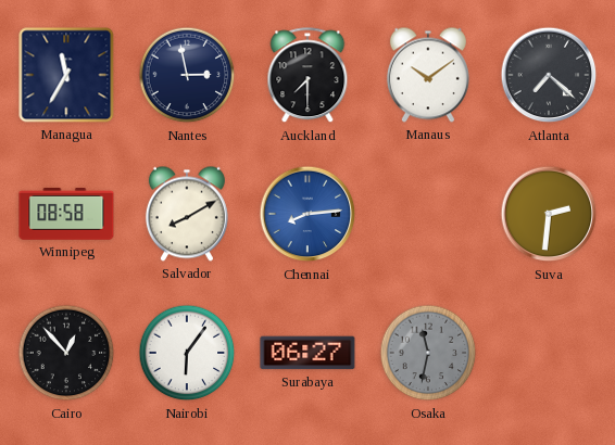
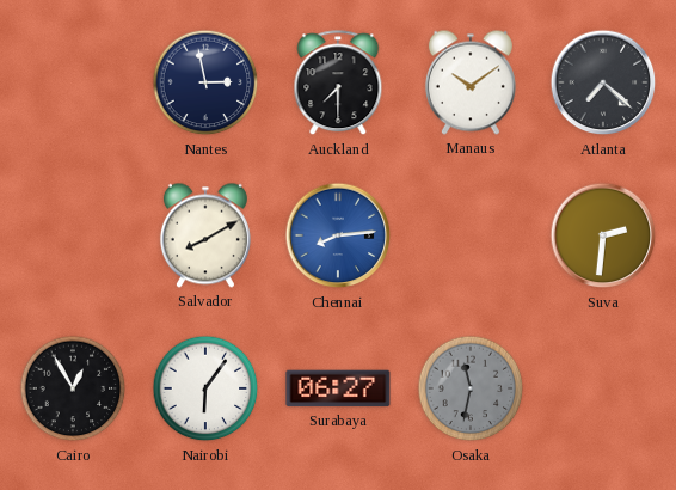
Managua: 11:35 -> none (66, 75)
Winnipeg: 08:58 -> none (66, 214)
Cairo: 12:53 -> 12:55 (73, 388)
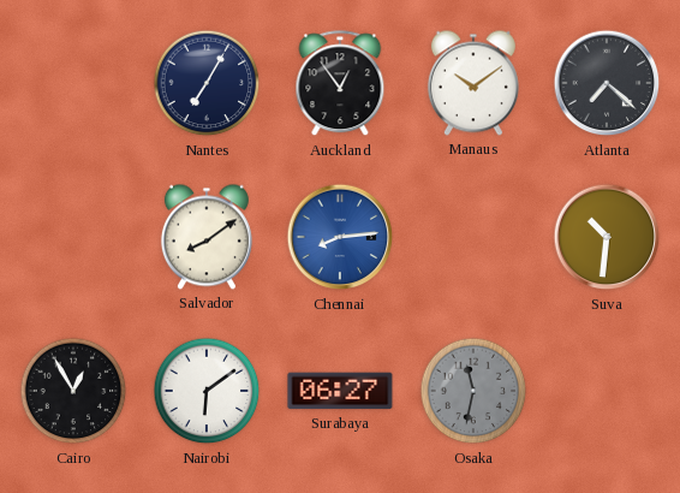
Nantes: 2:58 -> 7:05 (207, 83)
Auckland: 7:30 -> 12:54 (340, 84)
Salvador: 8:10 -> 8:09 (207, 237)
Suva: 2:31 -> 10:31 (607, 237)
Nairobi: 6:06 -> 6:09 (207, 391)
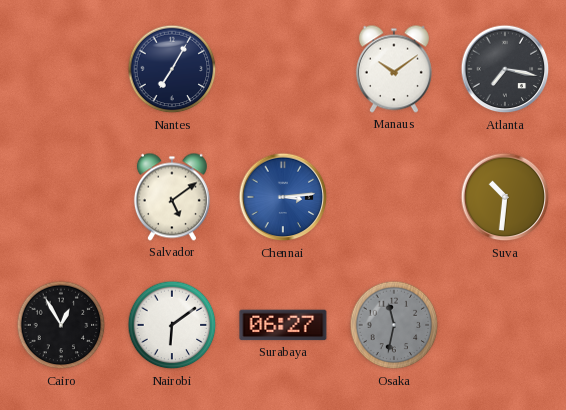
Auckland: 12:54 -> none (340, 84)
Atlanta: 7:22 -> 7:17 (505, 69)
Salvador: 8:09 -> 5:09 (172, 197)
Chennai: 8:14 -> 3:14 (283, 197)
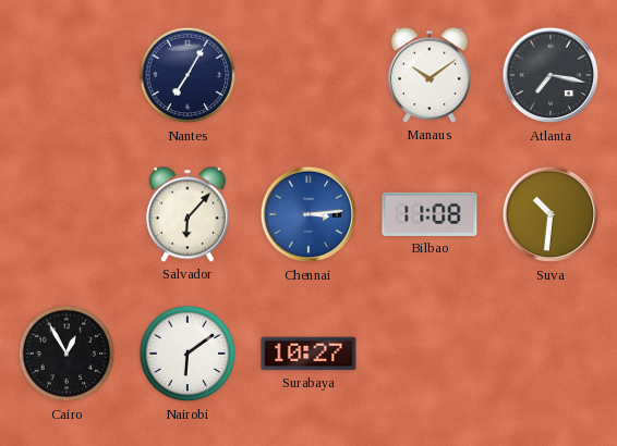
Salvador: 5:09 -> 6:07 (187, 214)
Bilbao: none -> 11:08 (430, 214)
Surabaya: 06:27 -> 10:27 (308, 354)
Osaka: 11:32 -> none (394, 325)
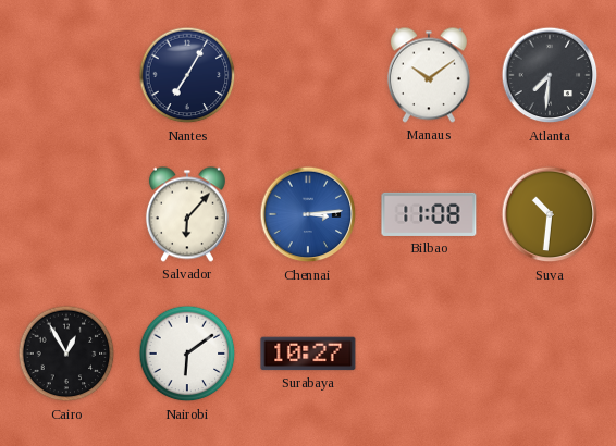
Atlanta: 7:17 -> 7:31 (550, 75)
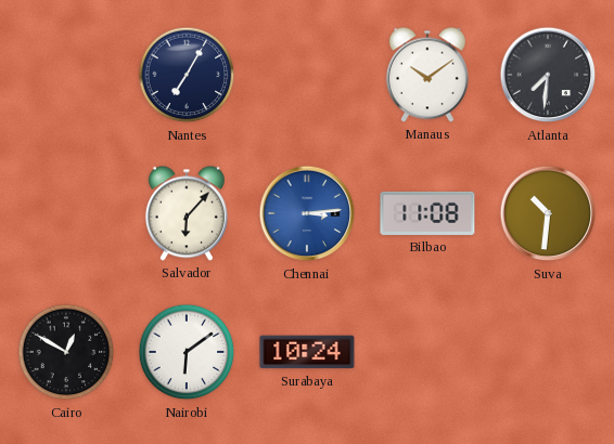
Cairo: 12:55 -> 12:50 (66, 352)
Surabaya: 10:27 -> 10:24 (307, 352)
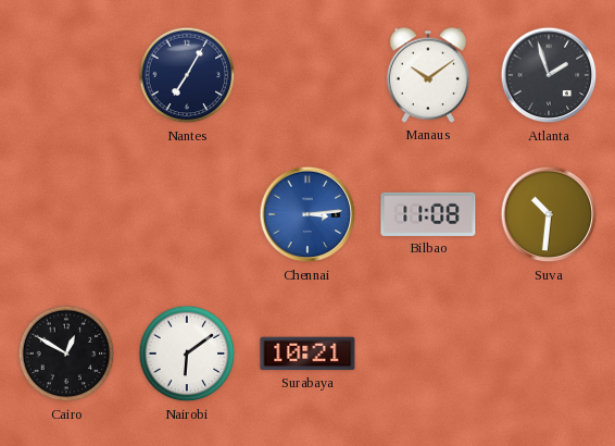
Atlanta: 7:31 -> 1:57 (549, 75)
Salvador: 6:07 -> none (187, 213)
Surabaya: 10:24 -> 10:21 (307, 354)
